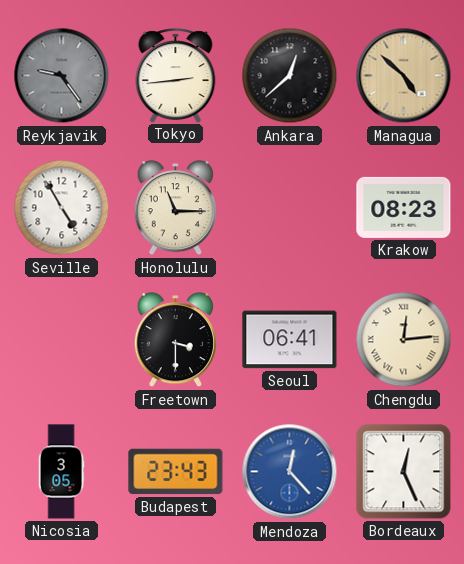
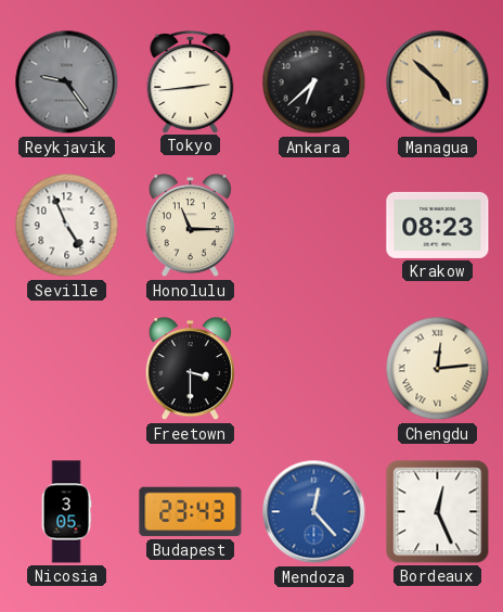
Ankara: 12:38 -> 6:38 (314, 82)
Seville: 4:55 -> 4:56 (67, 226)
Seoul: 06:41 -> none (290, 340)
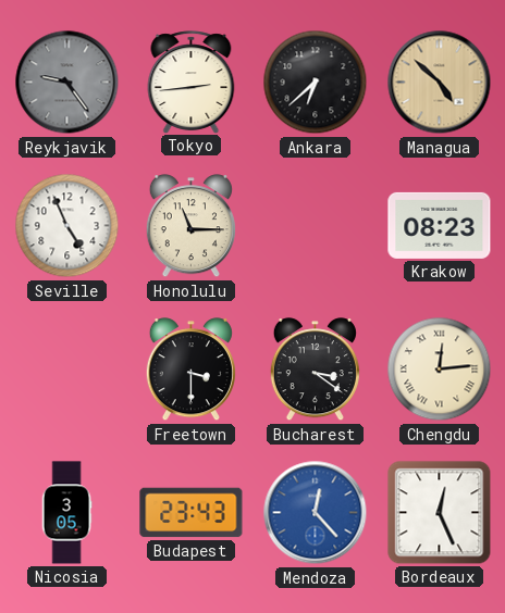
Bucharest: none -> 3:21 (315, 370)
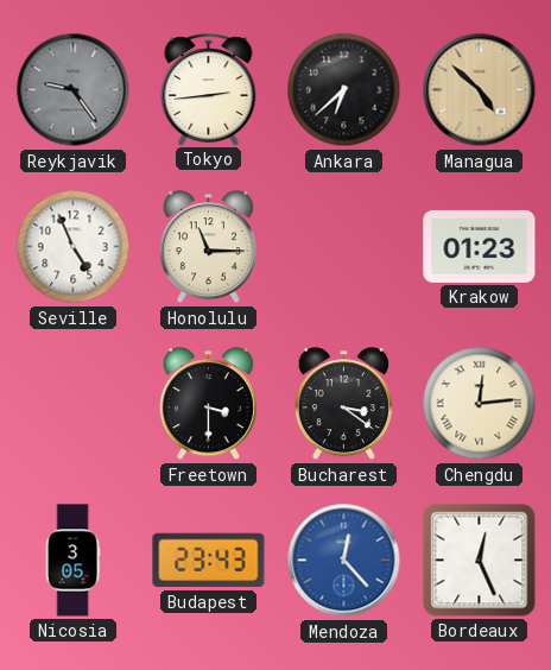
Krakow: 08:23 -> 01:23 (480, 246)
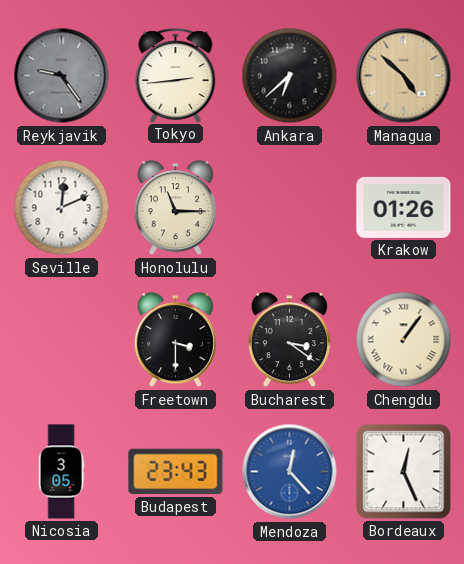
Seville: 4:56 -> 12:11 (62, 208)
Krakow: 01:23 -> 01:26 (404, 207)
Chengdu: 12:14 -> 1:06 (404, 340)
